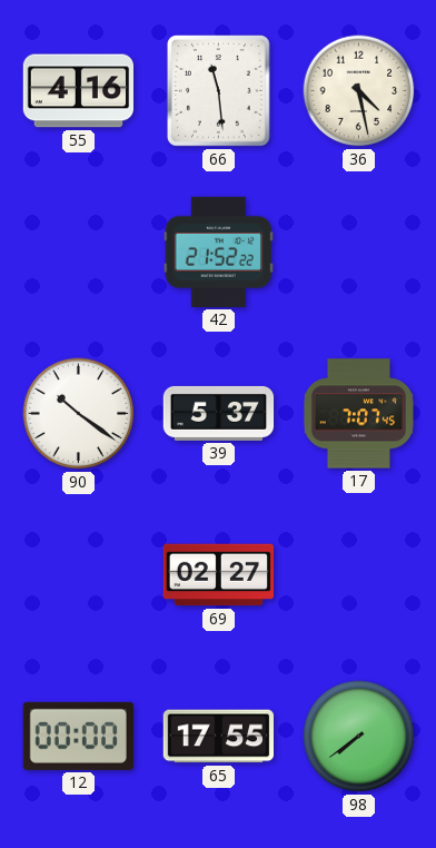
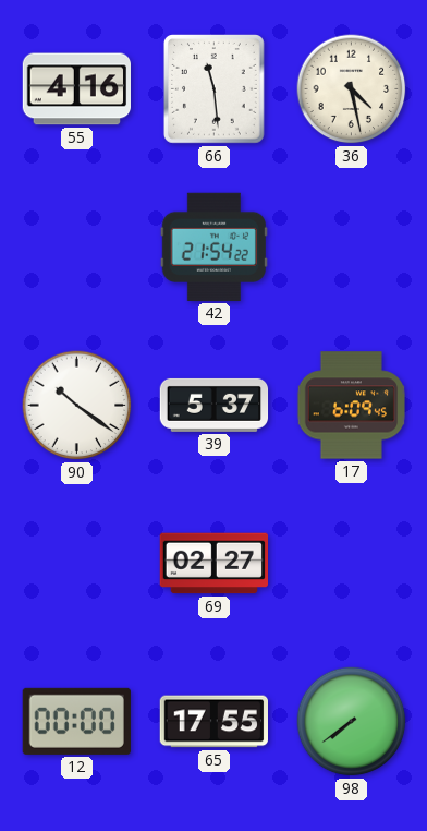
42: 21:52 -> 21:54 (213, 246)
17: 7:07 -> 6:09 (351, 406)
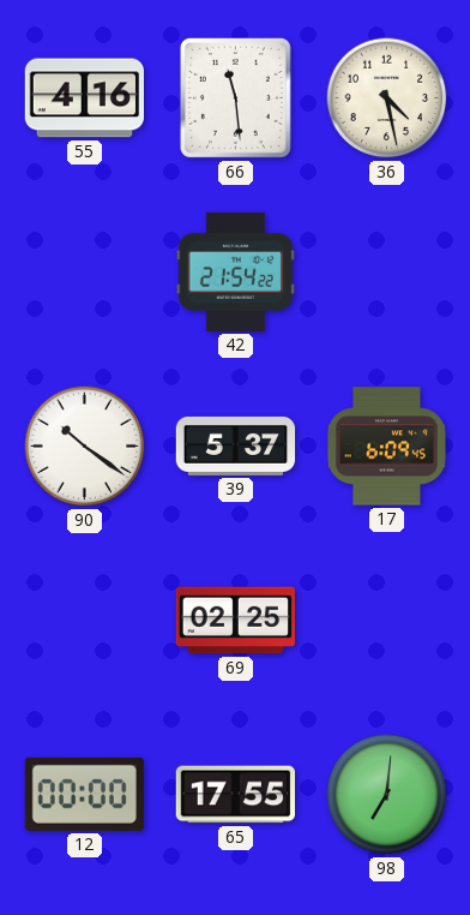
69: 02:27 -> 02:25 (235, 621)
98: 7:39 -> 7:01 (387, 795)
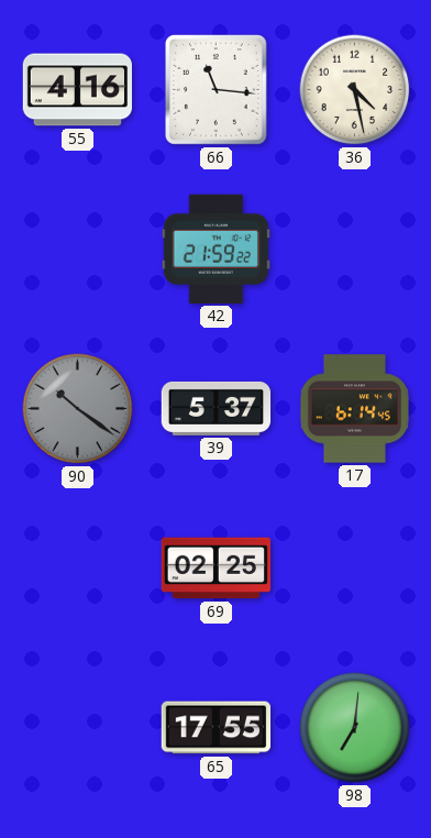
66: 11:29 -> 11:16 (217, 90)
42: 21:54 -> 21:59 (215, 249)
90 dial: white -> grey (78, 409)
17: 6:09 -> 6:14 (354, 409)
12: 00:00 -> none (84, 794)
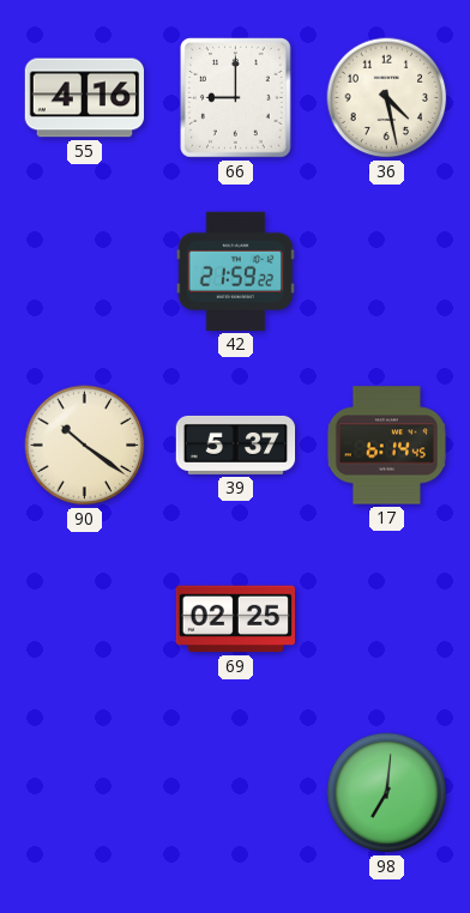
66: 11:16 -> 9:00 (236, 98)
90 dial: grey -> cream (85, 446)
65: 17:55 -> none (215, 728)
